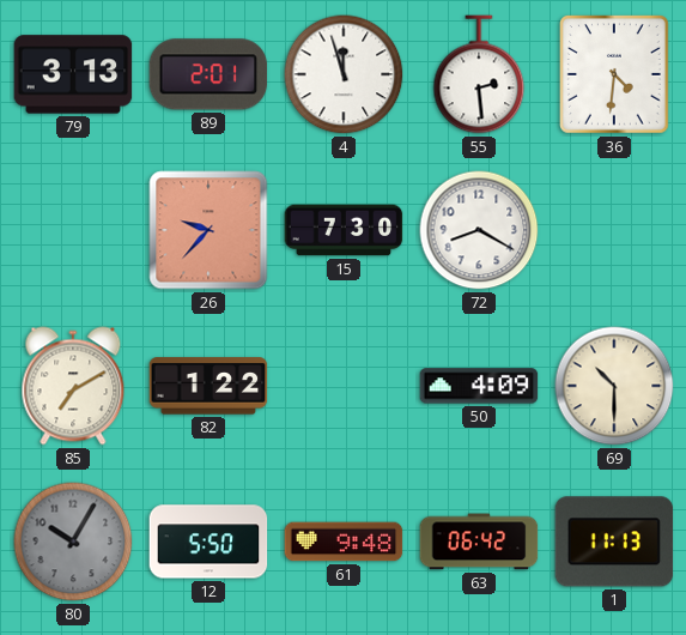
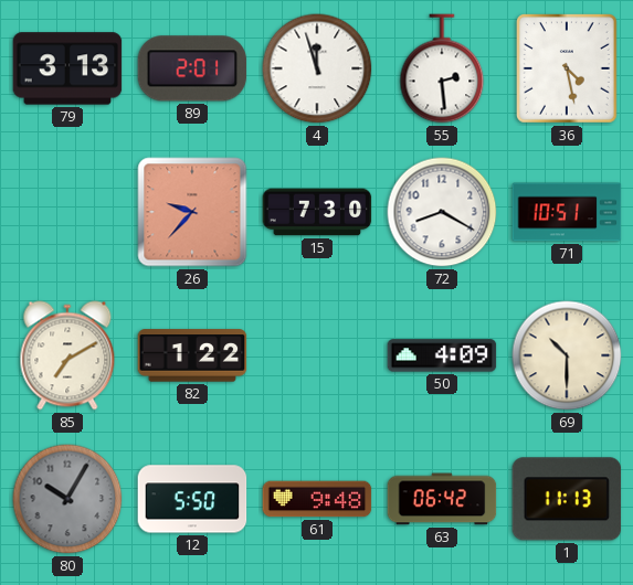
36: 4:31 -> 4:28 (568, 70)
71: none -> 10:51 (567, 212)
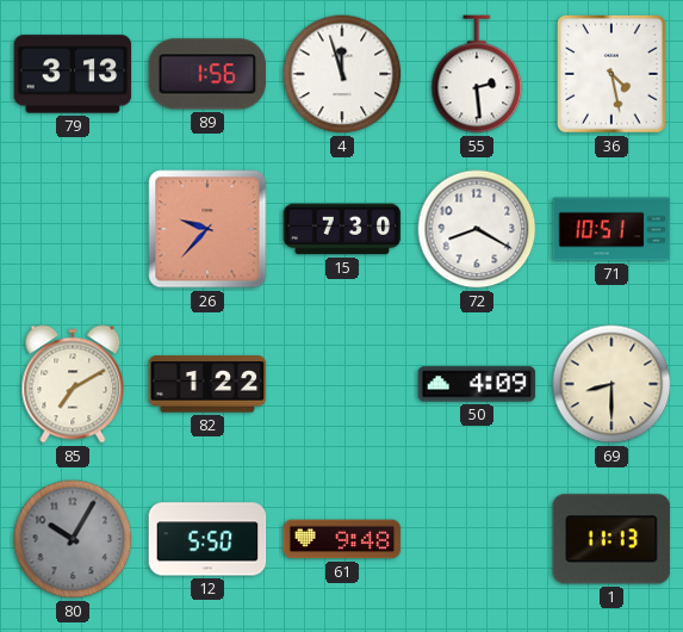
89: 2:01 -> 1:56 (207, 74)
69: 10:30 -> 8:30 (611, 384)
63: 06:42 -> none (442, 499)
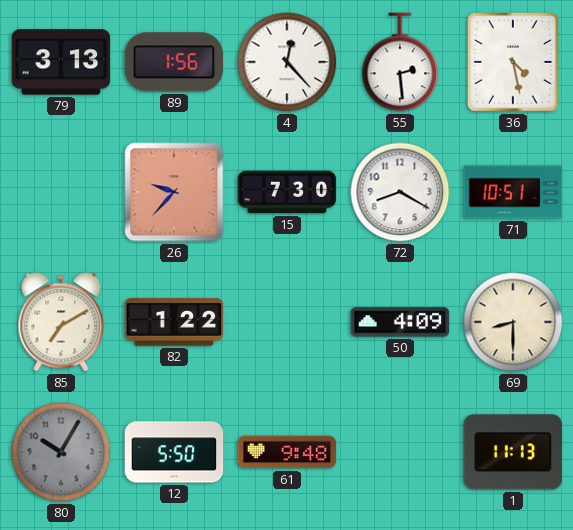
4: 11:57 -> 12:23 (287, 62)
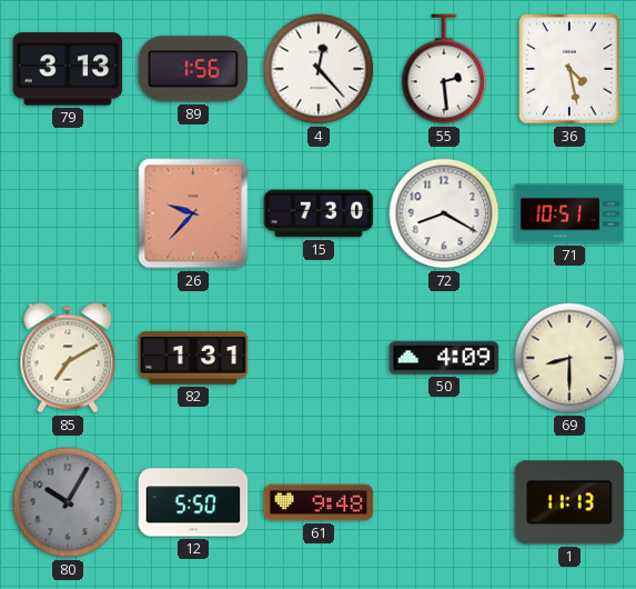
82: 1:22 -> 1:31 (193, 358)
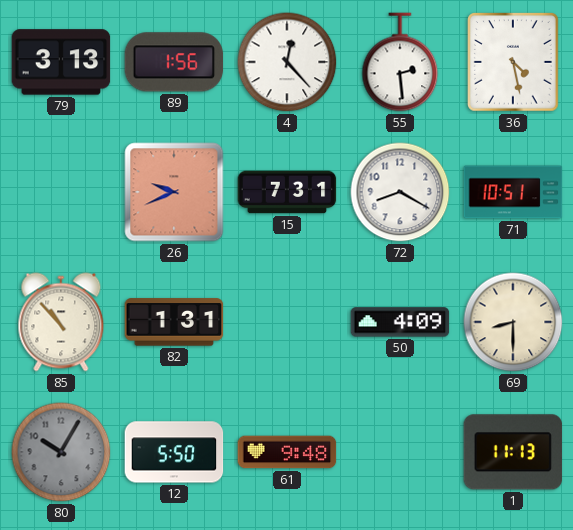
26: 9:37 -> 9:41 (174, 192)
15: 7:30 -> 7:31 (287, 192)
85: 7:10 -> 10:53 (61, 322)
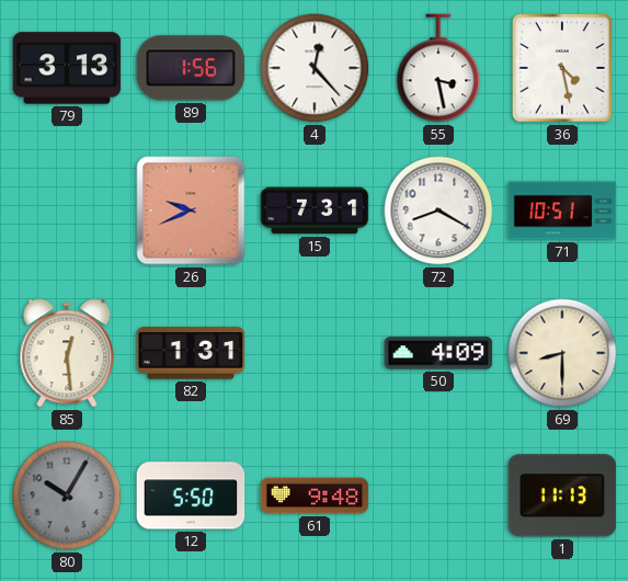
55: 2:29 -> 3:28 (438, 68)
85: 10:53 -> 12:29 (67, 353)
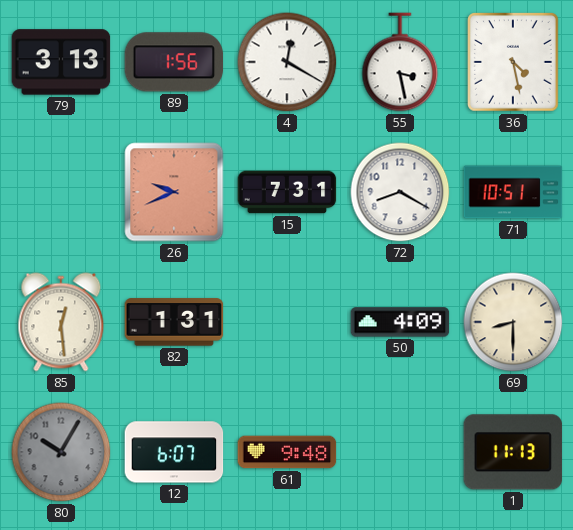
4: 12:23 -> 12:20 (287, 62)
12: 5:50 -> 6:07 (174, 452)
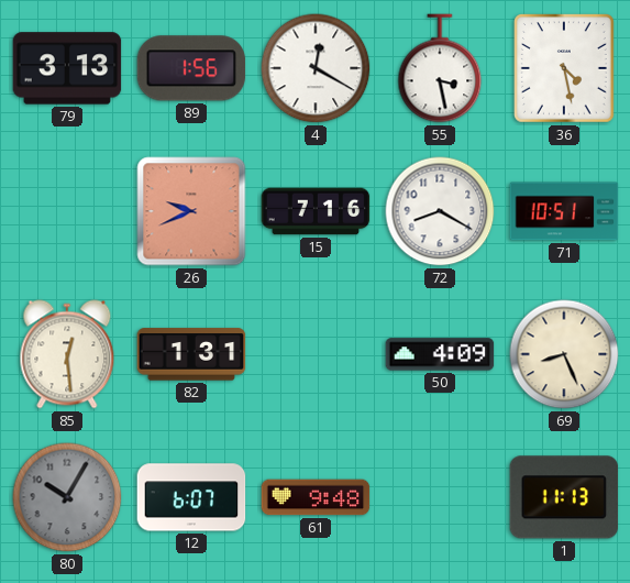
15: 7:31 -> 7:16 (316, 211)
69: 8:30 -> 8:26 (564, 354)
